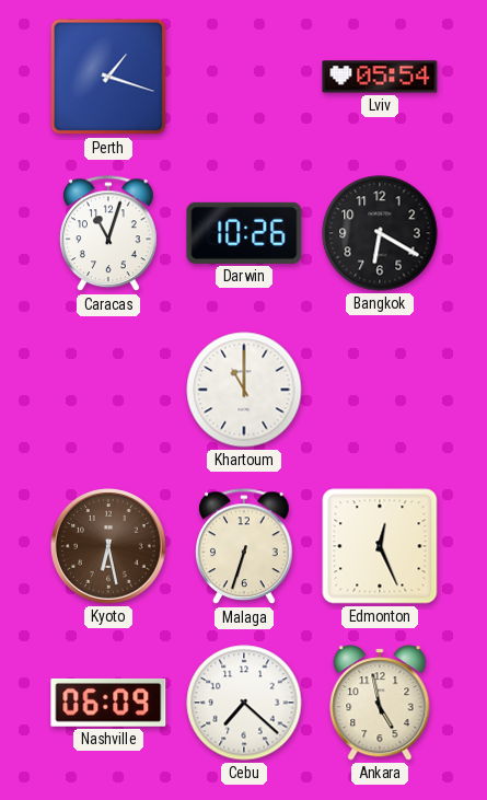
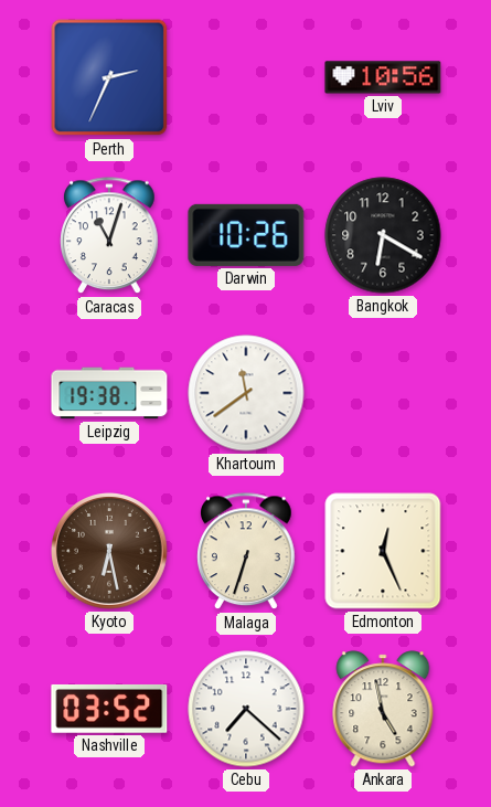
Perth: 1:18 -> 2:34 (109, 77)
Lviv: 05:54 -> 10:56 (383, 77)
Leipzig: none -> 19:38 (109, 393)
Khartoum: 11:00 -> 11:39 (246, 393)
Nashville: 06:09 -> 03:52 (109, 709)
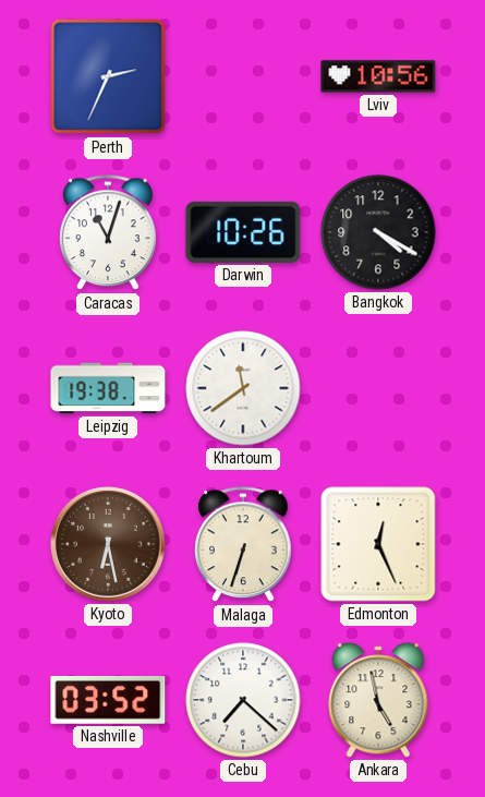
Bangkok: 6:20 -> 4:20 (378, 232)
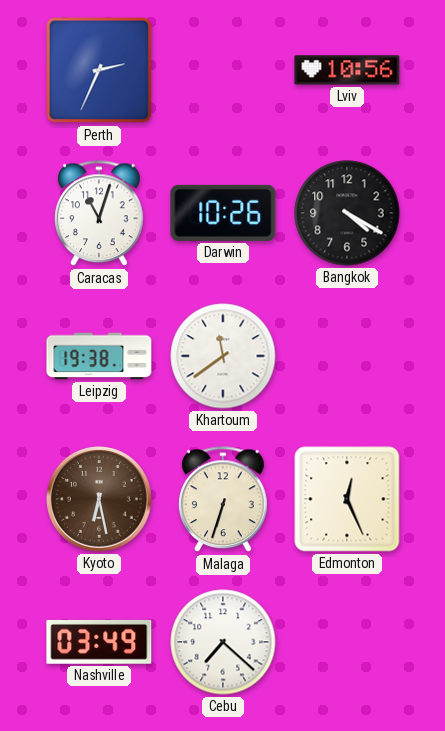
Nashville: 03:52 -> 03:49 (99, 642)
Ankara: 4:58 -> none (378, 700)
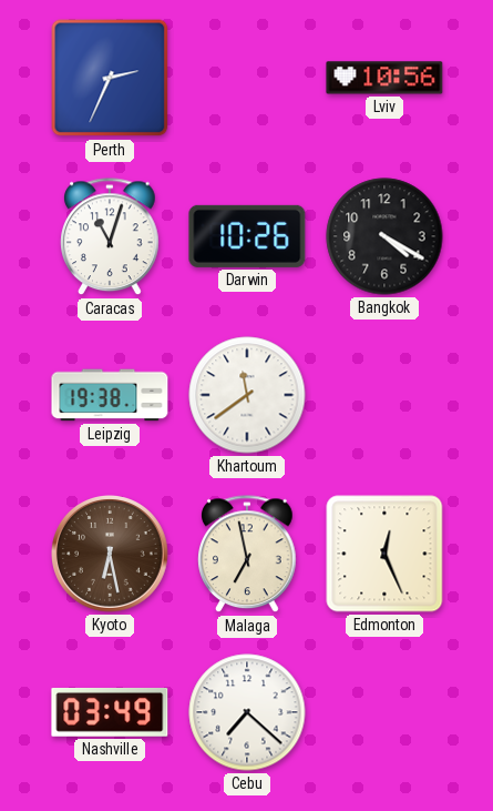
Malaga: 6:33 -> 6:58 (247, 555)
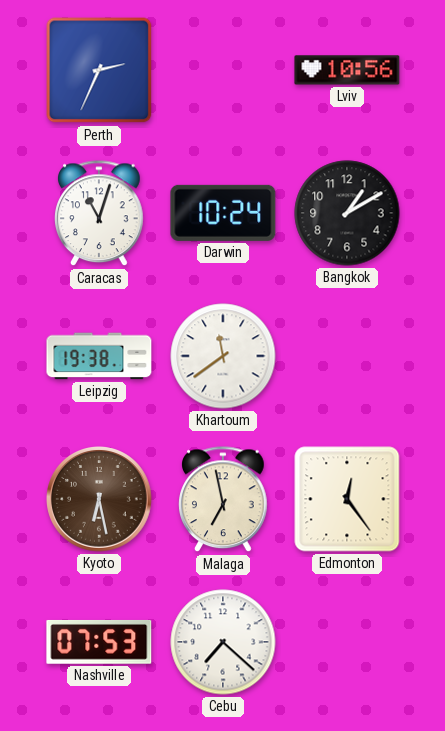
Darwin: 10:26 -> 10:24 (223, 213)
Bangkok: 4:20 -> 1:10 (347, 213)
Edmonton: 12:26 -> 12:24 (347, 499)
Nashville: 03:49 -> 07:53 (99, 642)
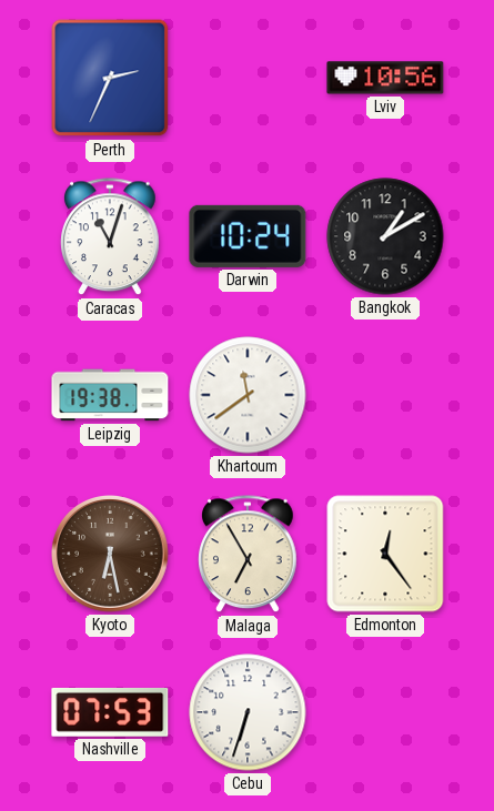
Malaga: 6:58 -> 6:55 (248, 555)
Cebu: 7:22 -> 6:33 (248, 712)
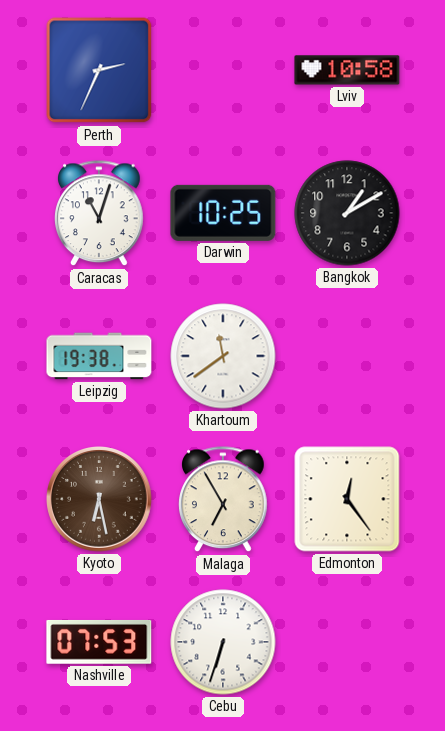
Lviv: 10:56 -> 10:58 (347, 70)
Darwin: 10:24 -> 10:25 (223, 213)
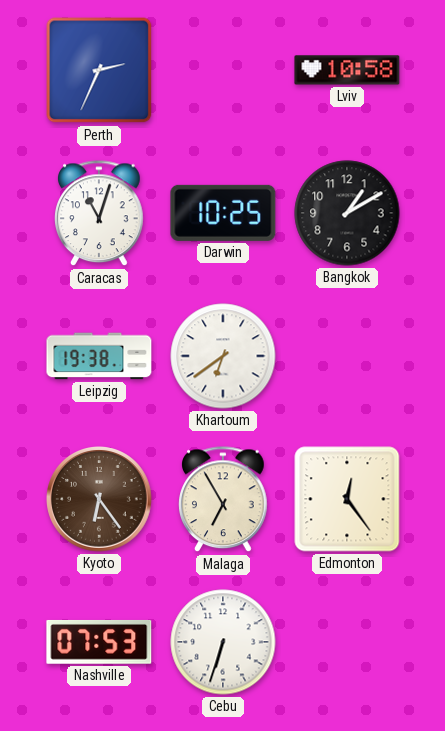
Khartoum: 11:39 -> 6:39 (223, 356)
Kyoto: 6:28 -> 6:24 (100, 500)
